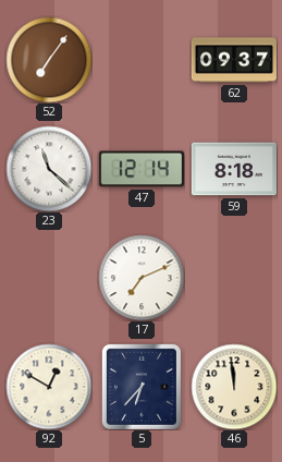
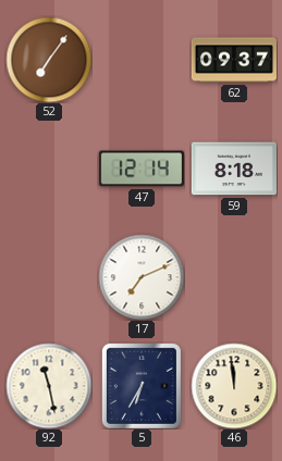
23: 11:22 -> none (49, 169)
92: 12:50 -> 11:28 (49, 386)
5: 6:37 -> 6:35 (142, 386)
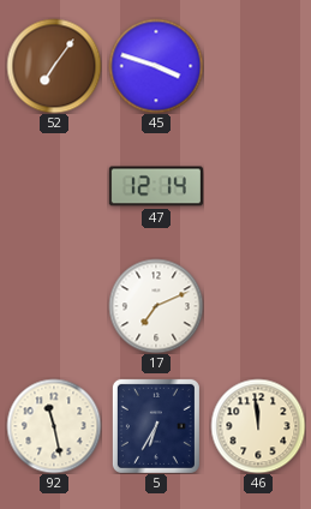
45: none -> 3:48 (156, 66)
62: 09:37 -> none (234, 60)
59: 8:18 -> none (234, 169)
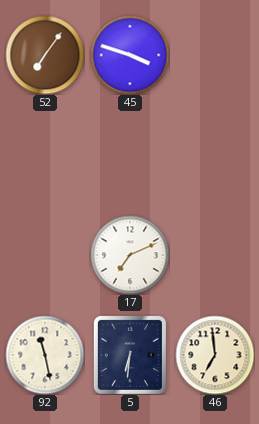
47: 12:14 -> none (156, 186)
5: 6:35 -> 6:31 (130, 355)
46: 11:59 -> 6:59 (215, 355)
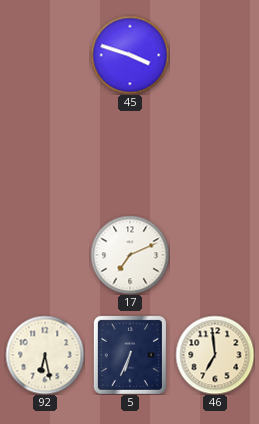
52: 7:06 -> none (45, 55)
92: 11:28 -> 6:28 (45, 355)
5: 6:31 -> 6:34 (130, 355)
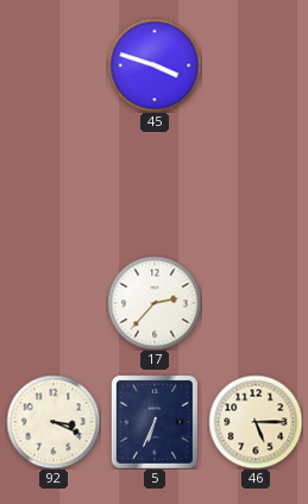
17: 7:11 -> 2:37 (155, 303)
92: 6:28 -> 3:19 (54, 422)
46: 6:59 -> 5:15 (256, 422)
